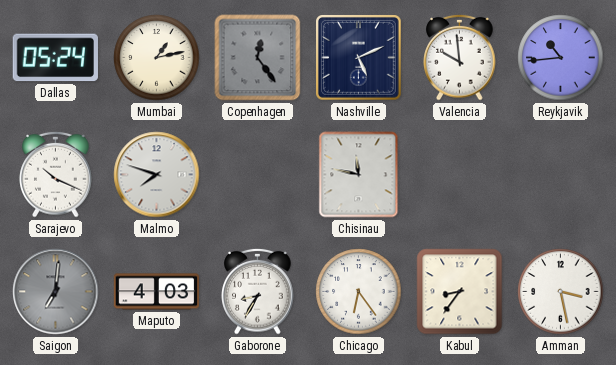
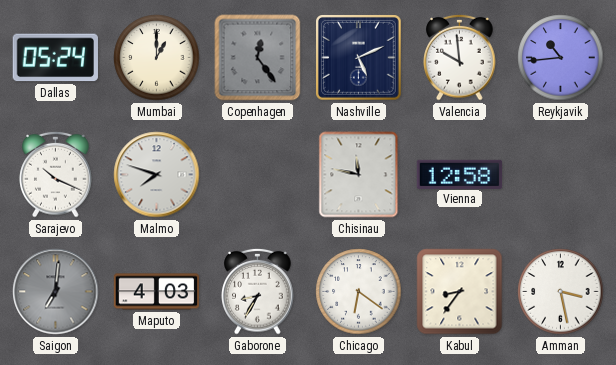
Mumbai: 1:13 -> 1:00 (157, 58)
Vienna: none -> 12:58 (460, 174)
Chicago: 6:24 -> 6:21 (359, 292)
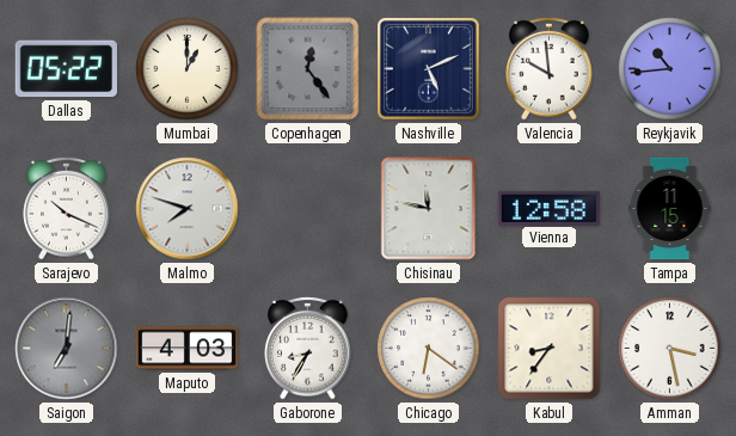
Dallas: 05:24 -> 05:22 (66, 69)
Tampa: none -> 11:15 (670, 209)
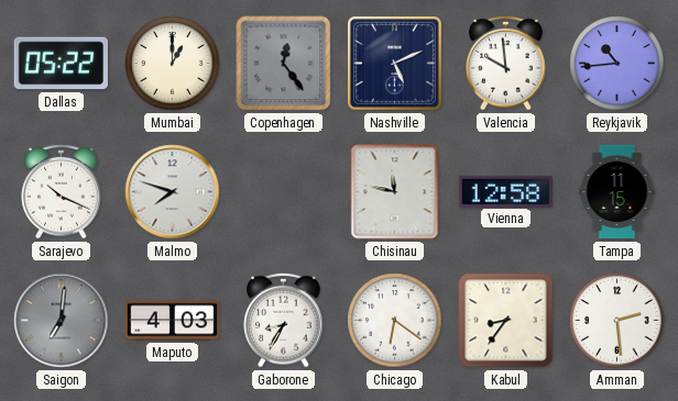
Amman: 3:28 -> 2:29 (617, 321)
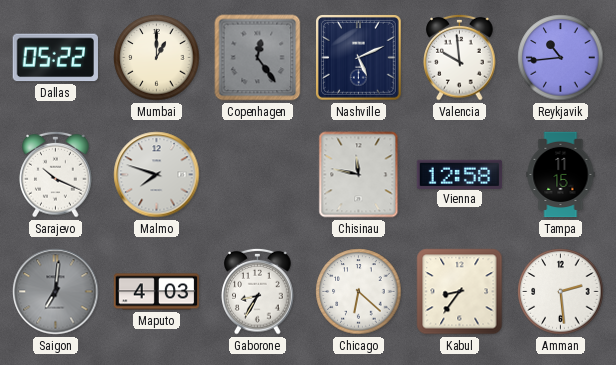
Chicago: 6:21 -> 6:22 (359, 292)
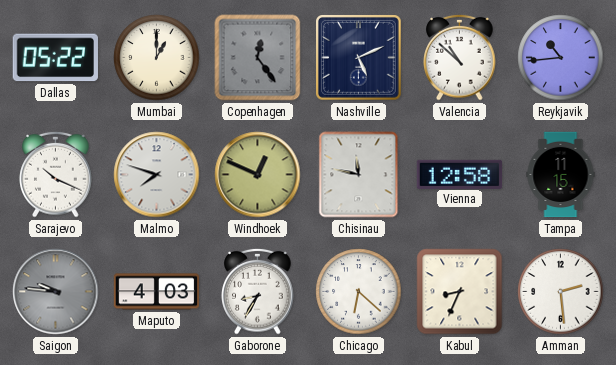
Valencia: 9:59 -> 10:52 (460, 57)
Windhoek: none -> 12:49 (258, 175)
Saigon: 7:01 -> 9:46 (56, 292)
Kabul: 8:36 -> 8:34 (460, 292)
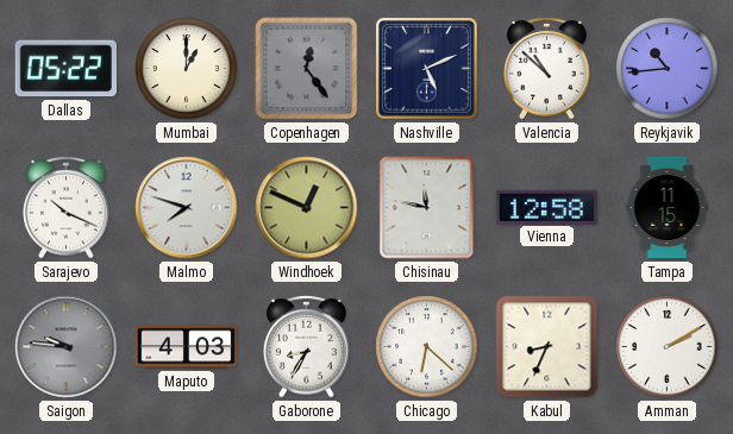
Amman: 2:29 -> 2:10 (668, 347)
